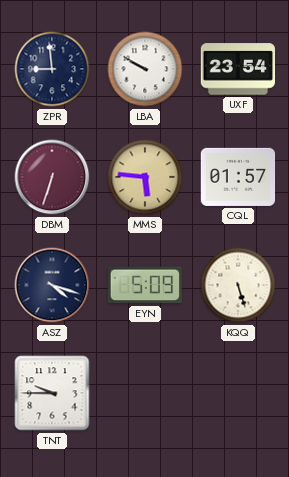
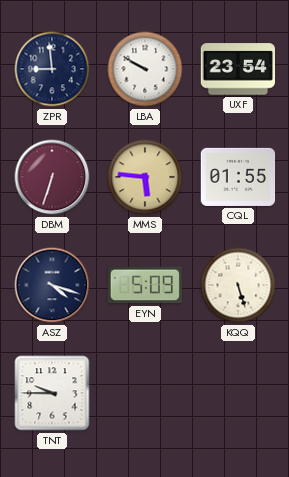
CQL: 01:57 -> 01:55 (238, 177)
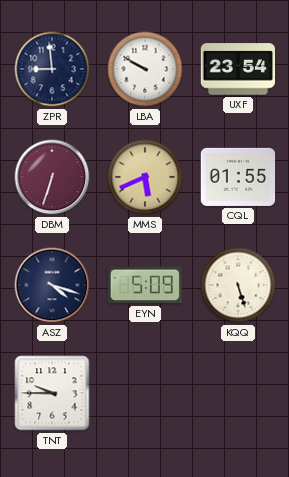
MMS: 5:46 -> 5:41 (145, 177)
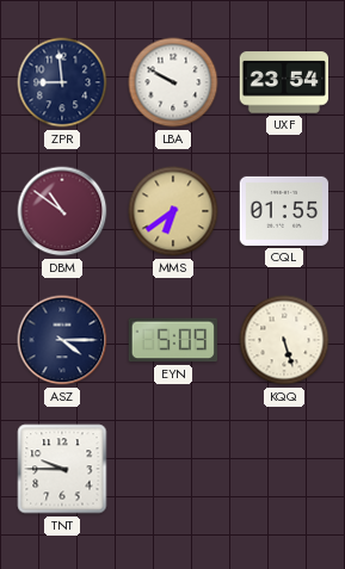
DBM: 6:33 -> 10:51 (62, 211)
MMS: 5:41 -> 6:39 (173, 211)
ASZ: 4:18 -> 4:15 (62, 340)
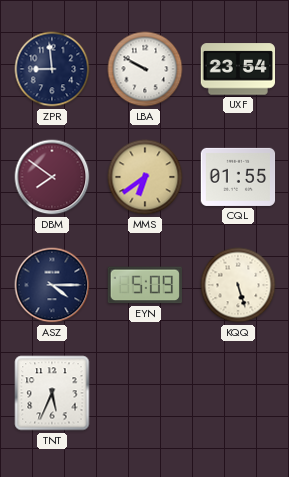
DBM: 10:51 -> 7:51 (52, 177)
TNT: 9:45 -> 5:34 (52, 393)
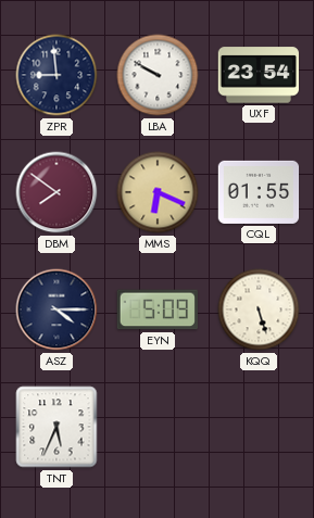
MMS: 6:39 -> 6:19 (158, 192)
